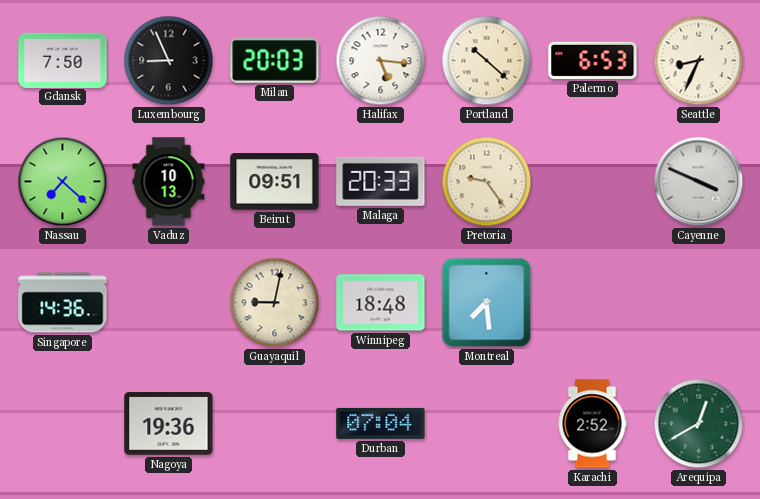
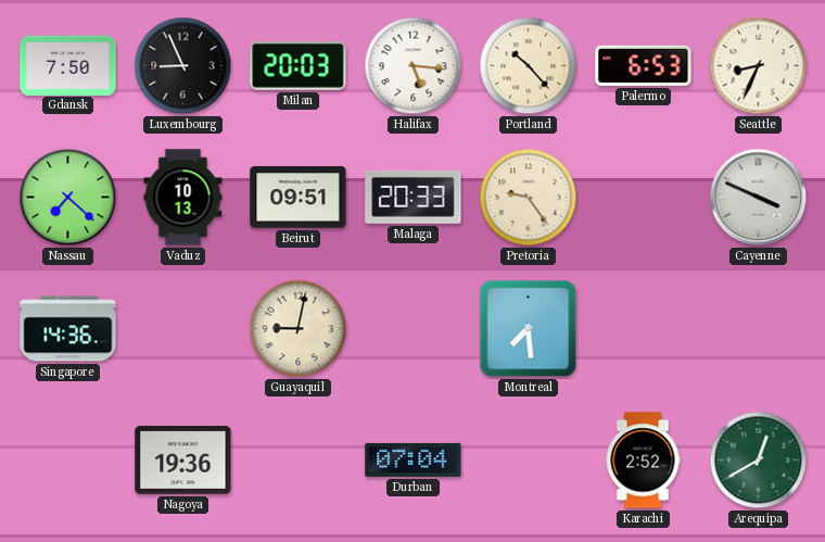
Portland: 10:22 -> 10:23 (529, 66)
Winnipeg: 18:48 -> none (381, 303)
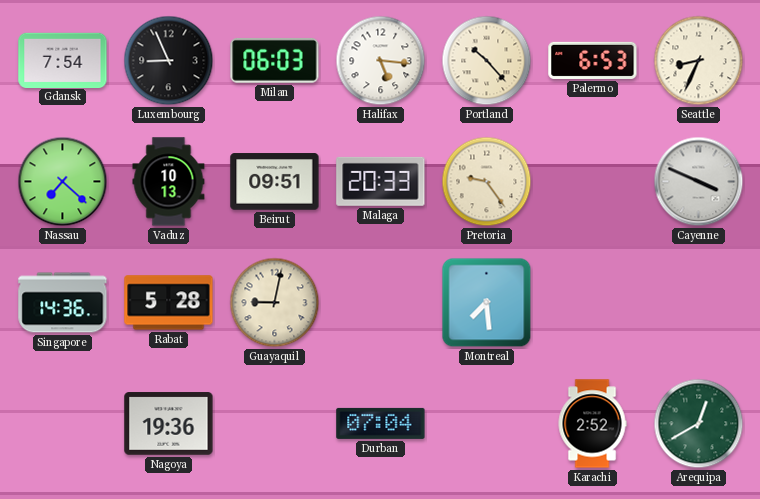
Gdansk: 7:50 -> 7:54 (63, 60)
Milan: 20:03 -> 06:03 (275, 60)
Rabat: none -> 5:28 (169, 303)
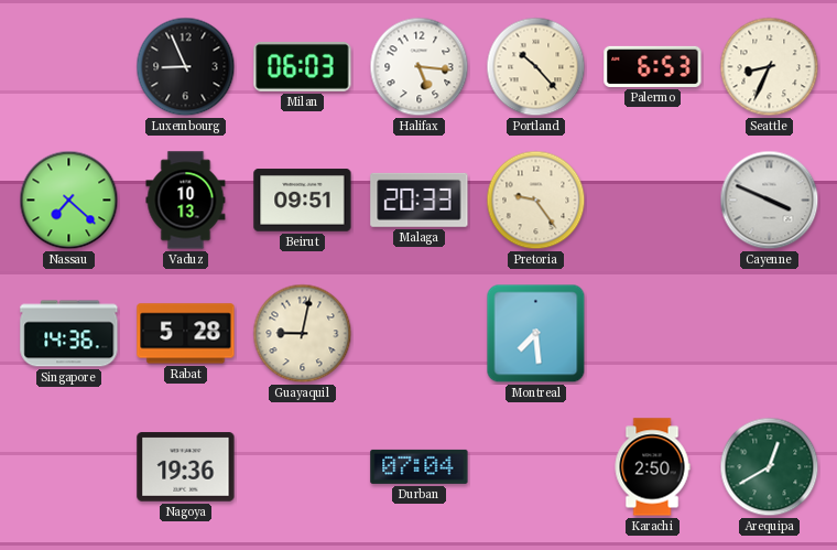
Gdansk: 7:54 -> none (63, 60)
Karachi: 2:52 -> 2:50 (652, 467)
